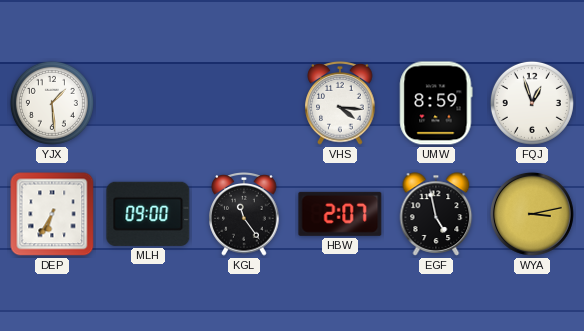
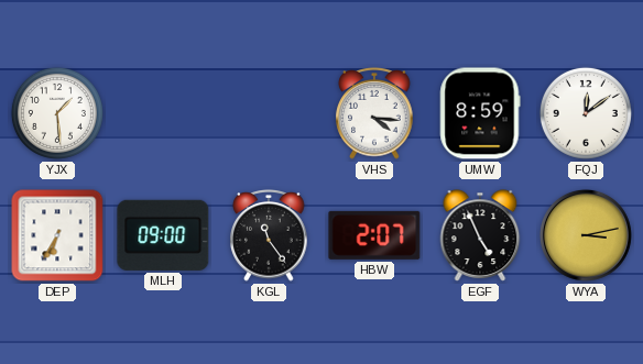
FQJ: 12:57 -> 12:09 (586, 113)
EGF: 4:58 -> 4:56 (480, 235)
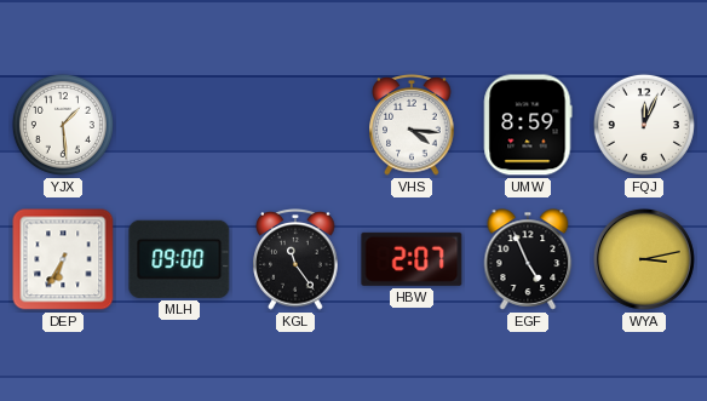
FQJ: 12:09 -> 12:04 (644, 125)
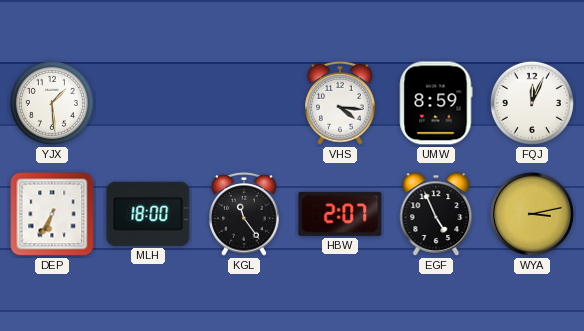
MLH: 09:00 -> 18:00 (148, 214)
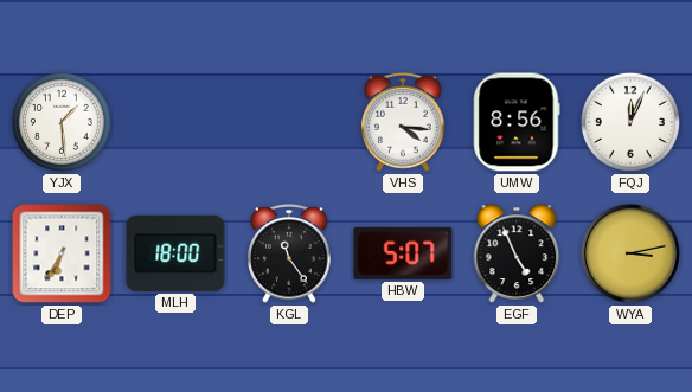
UMW: 8:59 -> 8:56 (517, 122)
HBW: 2:07 -> 5:07 (403, 253)
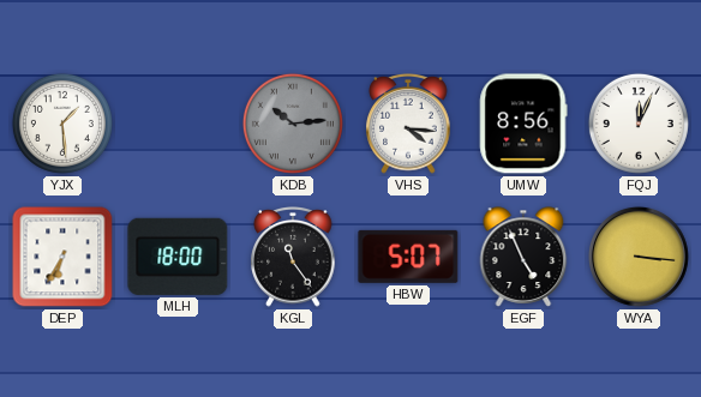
KDB: none -> 10:14 (293, 124)
WYA: 3:13 -> 3:16 (639, 257)
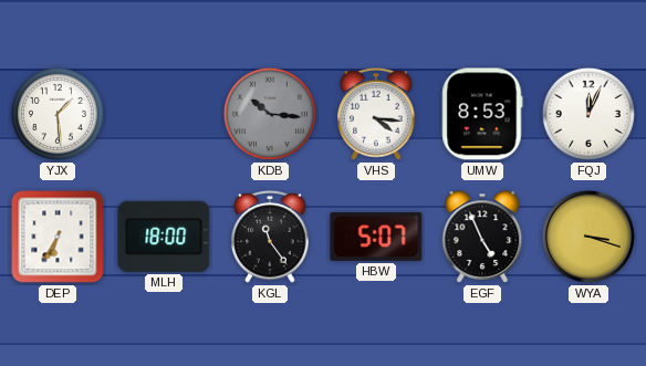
KDB: 10:14 -> 10:16 (270, 114)
UMW: 8:56 -> 8:53 (482, 114)
WYA: 3:16 -> 3:18 (588, 237)
